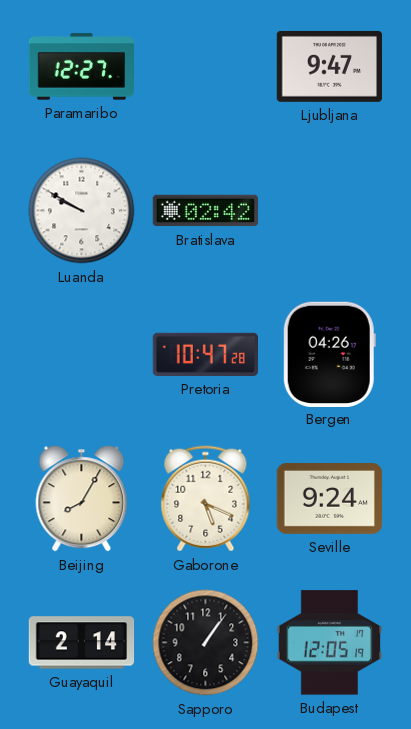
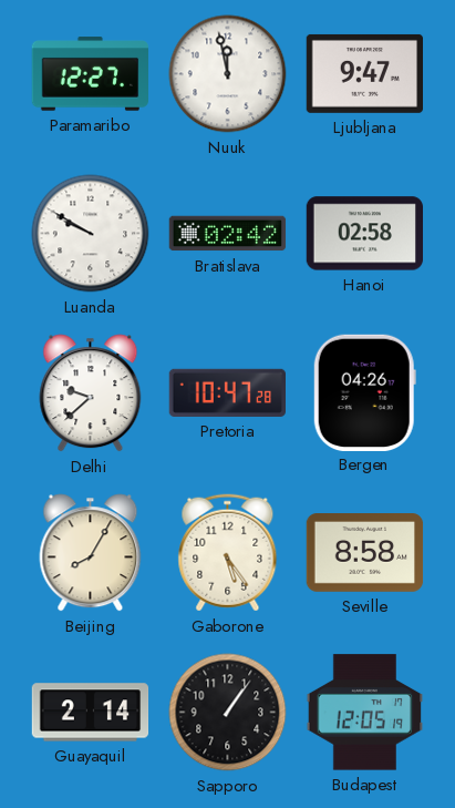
Nuuk: none -> 11:58 (228, 74)
Hanoi: none -> 02:58 (364, 234)
Delhi: none -> 9:38 (91, 393)
Gaborone: 5:19 -> 5:24 (228, 553)
Seville: 9:24 -> 8:58 (365, 553)
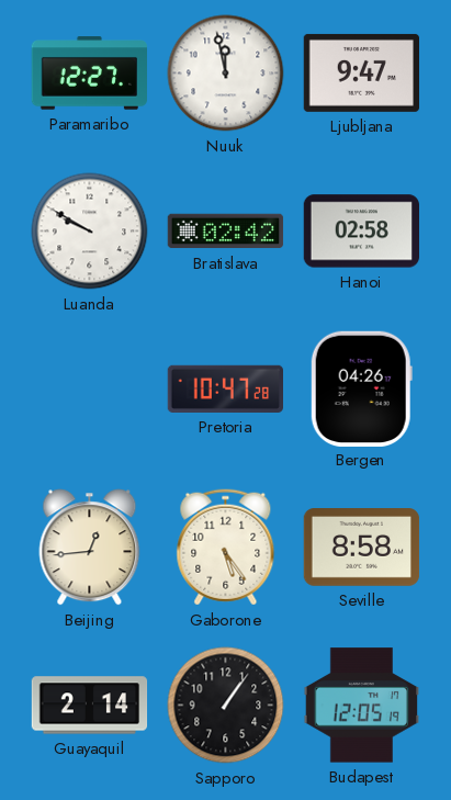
Delhi: 9:38 -> none (91, 393)
Beijing: 8:05 -> 12:44 (90, 548)
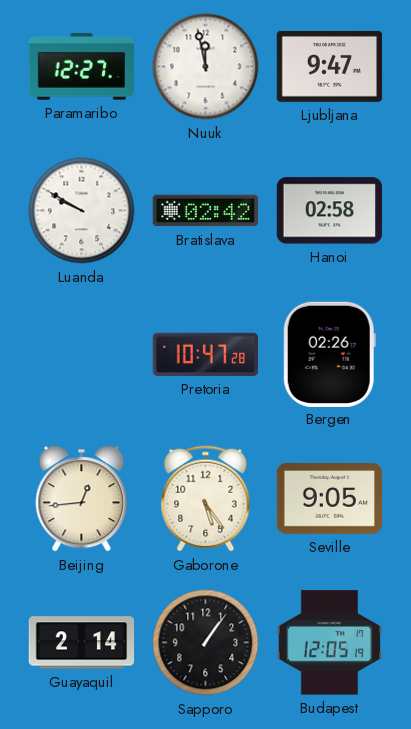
Bergen: 04:26 -> 02:26 (329, 354)
Seville: 8:58 -> 9:05 (330, 499)
